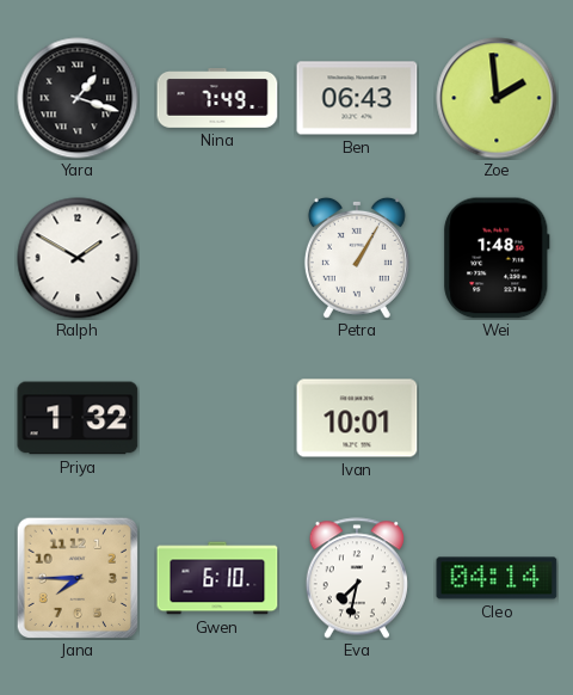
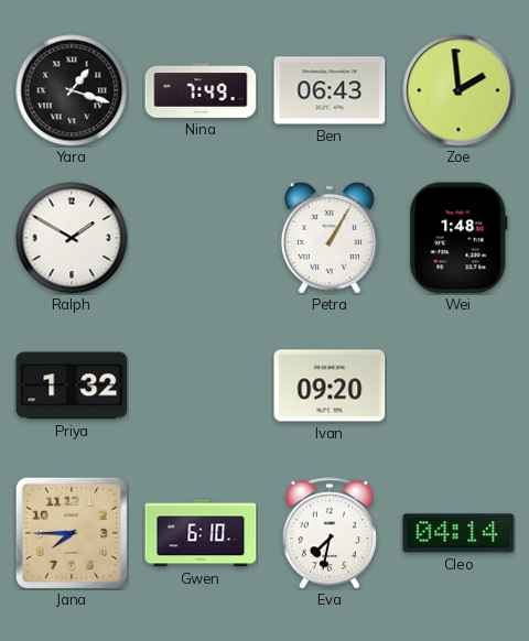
Ivan: 10:01 -> 09:20 (330, 385)
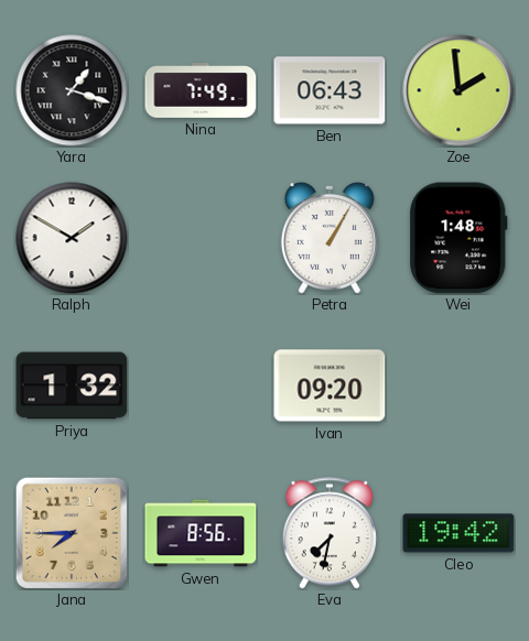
Gwen: 6:10 -> 8:56 (201, 533)
Cleo: 04:14 -> 19:42 (458, 533)
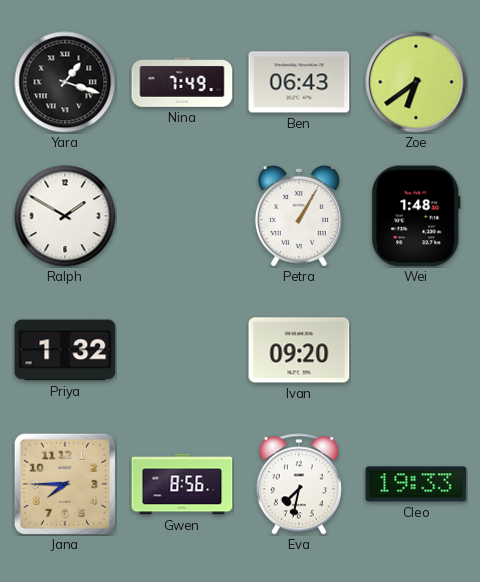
Zoe: 1:59 -> 6:39 (416, 82)
Cleo: 19:42 -> 19:33 (416, 484)
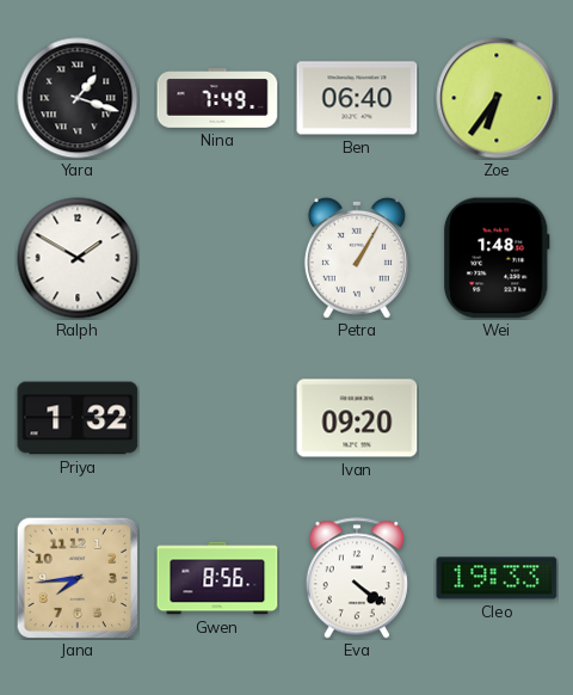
Ben: 06:43 -> 06:40 (357, 98)
Zoe: 6:39 -> 6:36 (497, 98)
Jana: 7:45 -> 7:44 (78, 578)
Eva: 7:32 -> 4:21 (357, 578)
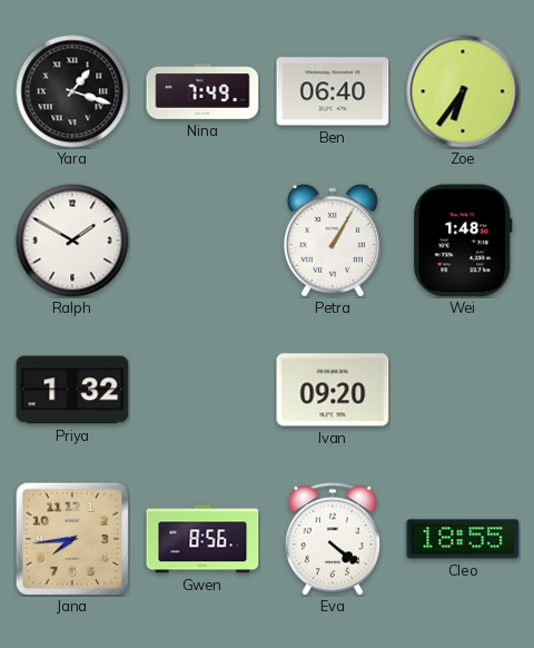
Cleo: 19:33 -> 18:55 (463, 539)
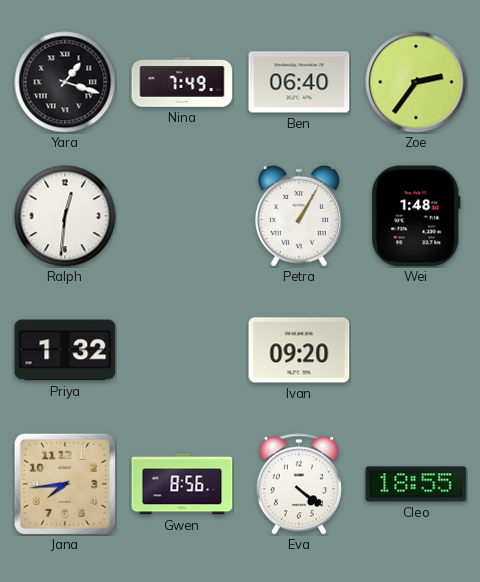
Zoe: 6:36 -> 2:36 (416, 82)
Ralph: 1:50 -> 12:31 (65, 216)
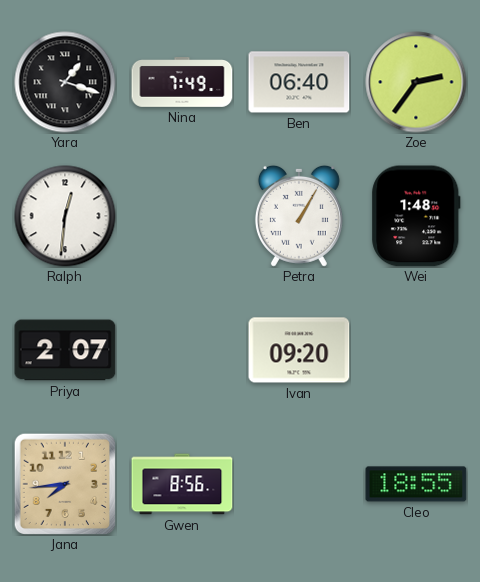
Priya: 1:32 -> 2:07 (65, 350)
Eva: 4:21 -> none (299, 484)
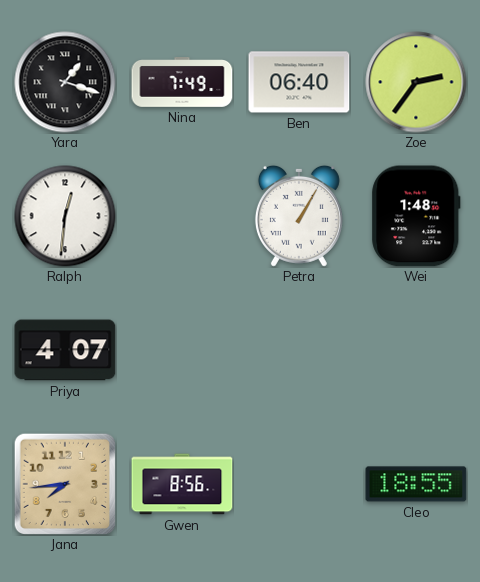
Priya: 2:07 -> 4:07 (65, 350)
Ivan: 09:20 -> none (299, 350)
